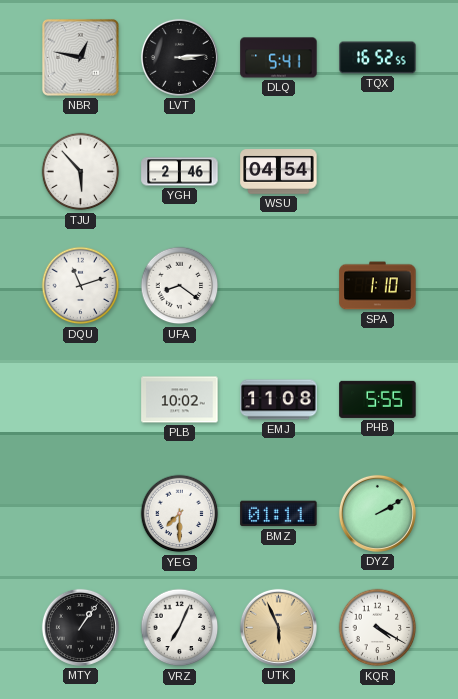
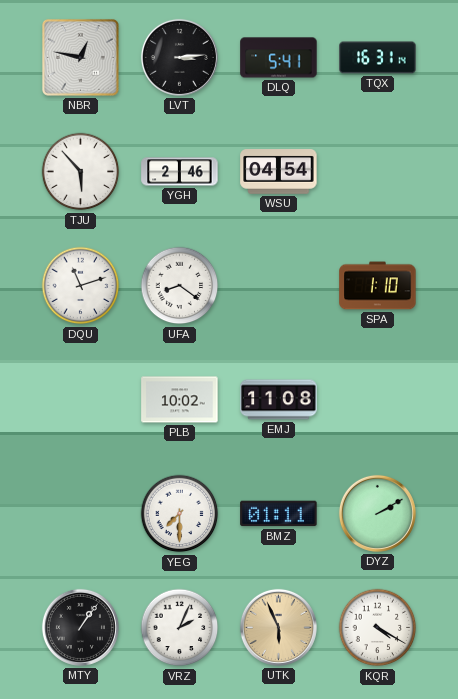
TQX: 16:52 -> 16:31 (378, 58)
PHB: 5:55 -> none (378, 399)
VRZ: 7:04 -> 2:04 (180, 628)
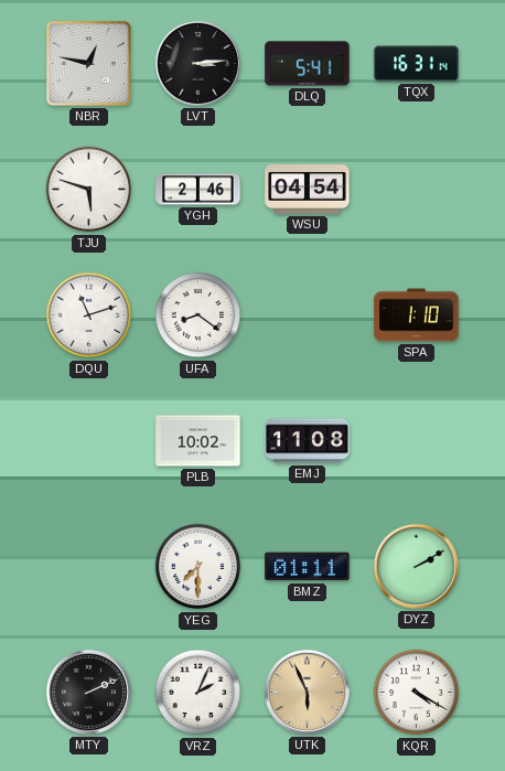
TJU: 5:53 -> 5:48 (89, 190)
MTY: 1:06 -> 2:11 (88, 692)
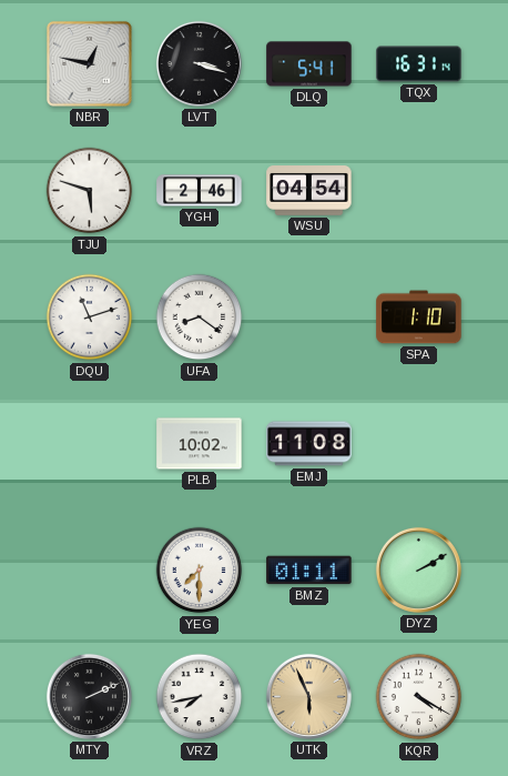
LVT: 3:14 -> 3:18 (199, 63)
VRZ: 2:04 -> 7:43 (200, 697)
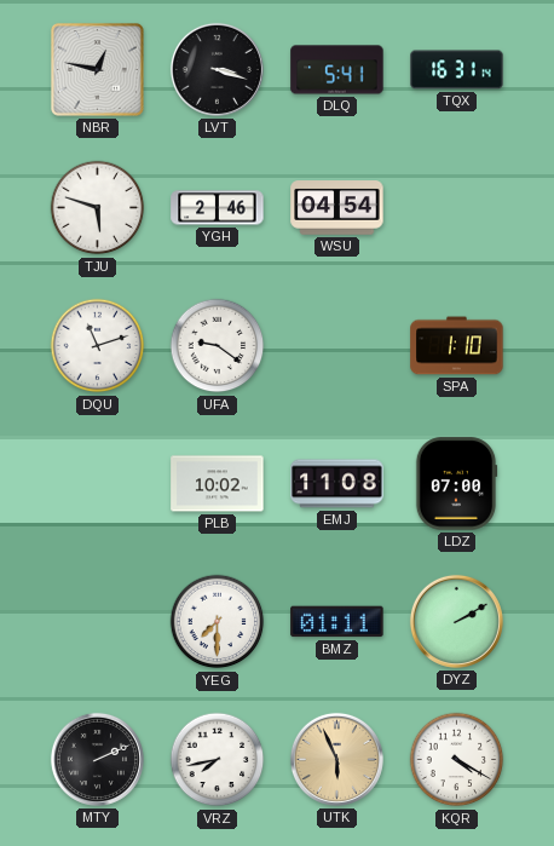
UFA: 8:21 -> 9:21 (218, 346)
LDZ: none -> 07:00 (456, 484)
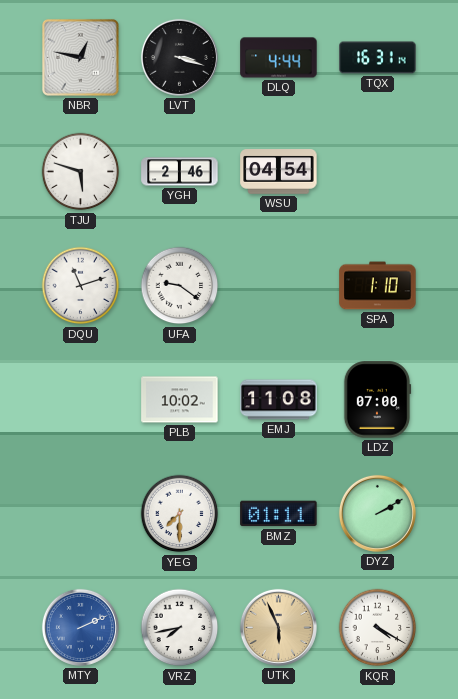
DLQ: 5:41 -> 4:44 (279, 58)
MTY dial: black -> blue (80, 627)
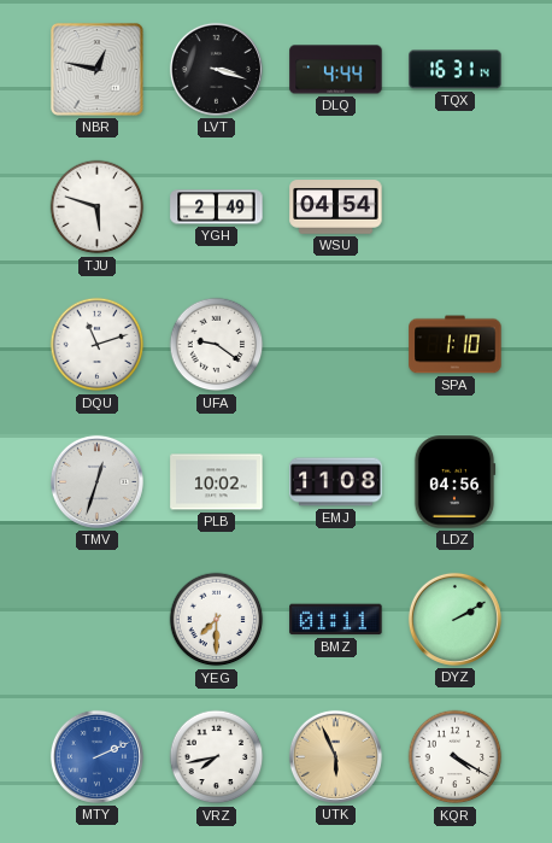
YGH: 2:46 -> 2:49 (217, 207)
TMV: none -> 12:33 (96, 481)
LDZ: 07:00 -> 04:56 (454, 482)
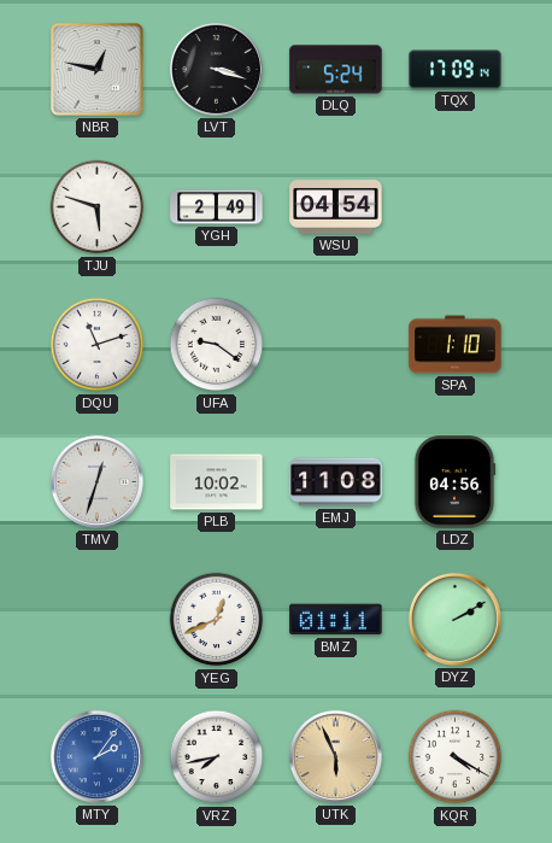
DLQ: 4:44 -> 5:24 (336, 70)
TQX: 16:31 -> 17:09 (456, 70)
YEG: 7:30 -> 12:41 (217, 620)
MTY: 2:11 -> 2:06 (96, 756)
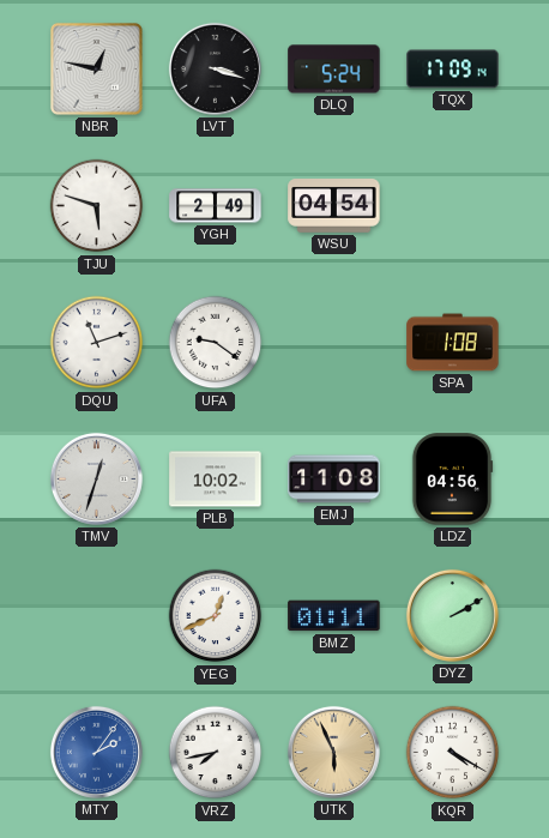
SPA: 1:10 -> 1:08 (453, 343)
